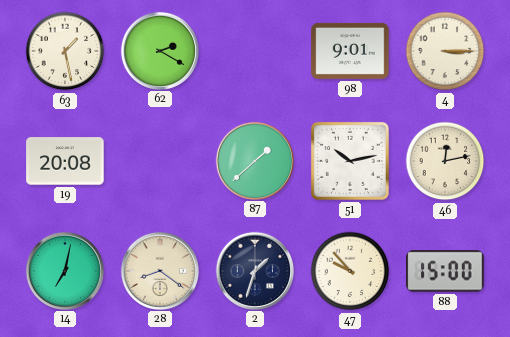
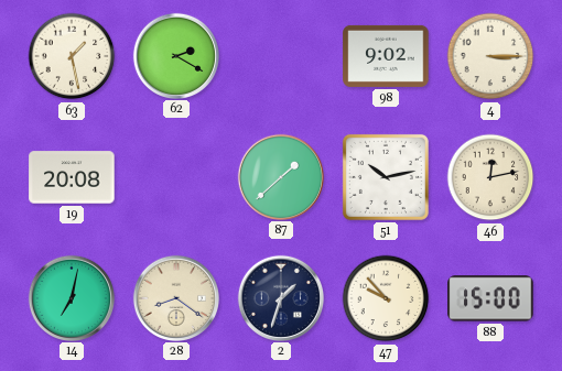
98: 9:01 -> 9:02 (386, 56)
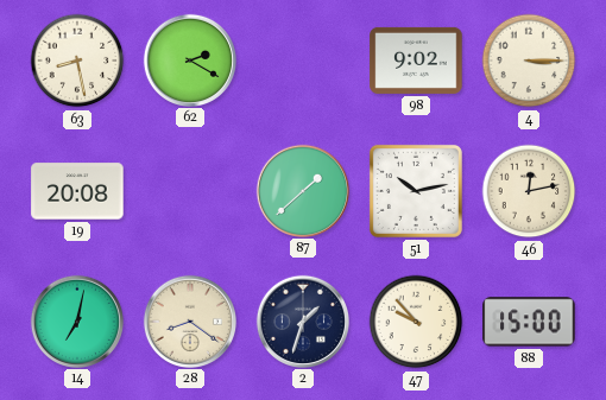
63: 1:28 -> 8:28 (77, 61)
